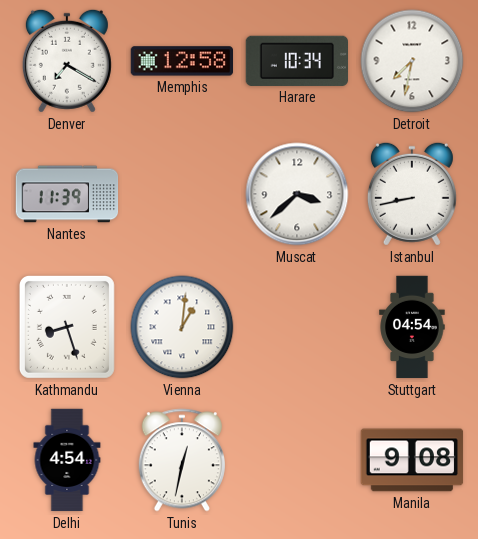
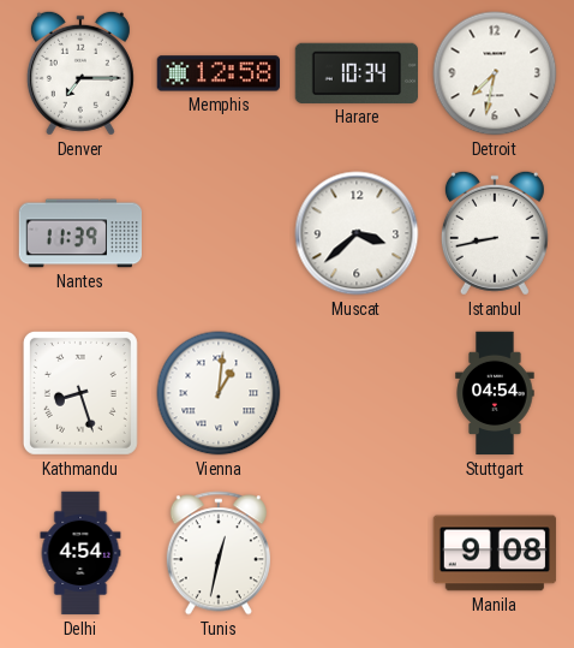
Denver: 7:20 -> 7:15 (80, 73)
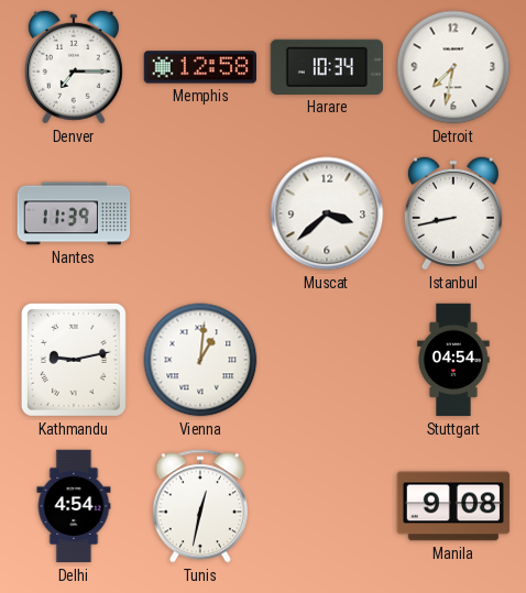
Kathmandu: 8:27 -> 9:13 (74, 360)
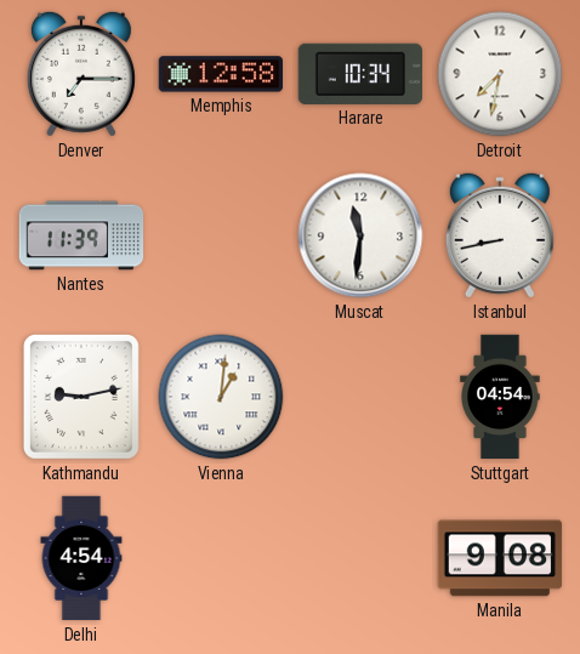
Muscat: 3:38 -> 11:31 (360, 235)
Tunis: 12:32 -> none (200, 506)
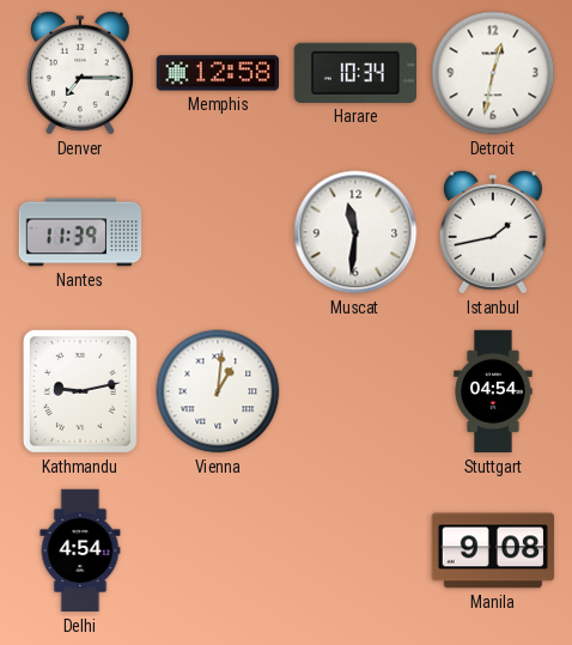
Detroit: 7:32 -> 12:32 (493, 73)
Istanbul: 8:43 -> 1:43 (493, 232)
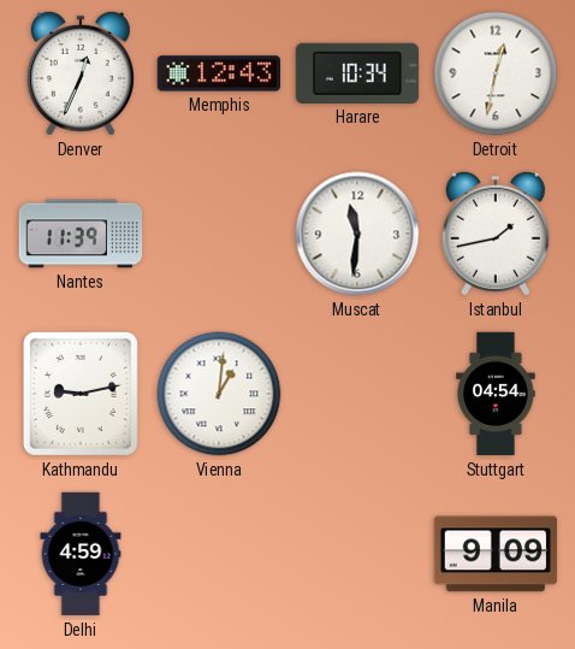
Denver: 7:15 -> 12:34 (81, 73)
Memphis: 12:58 -> 12:43 (218, 73)
Delhi: 4:54 -> 4:59 (81, 554)
Manila: 9:08 -> 9:09 (496, 554)
